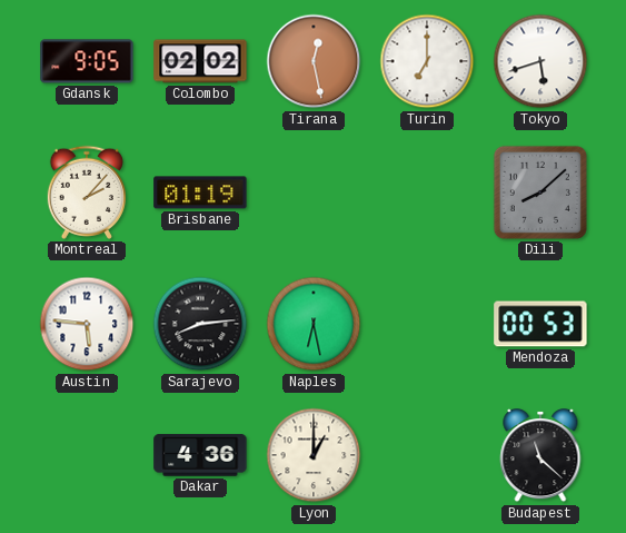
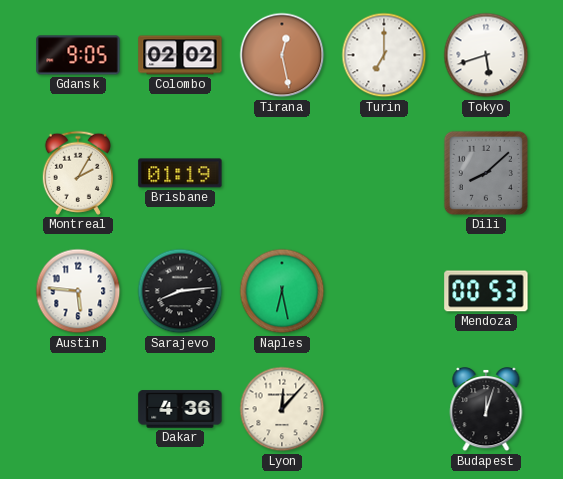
Montreal: 2:07 -> 2:05 (77, 173)
Lyon: 1:00 -> 12:07 (282, 409)
Budapest: 11:22 -> 12:03 (486, 409)
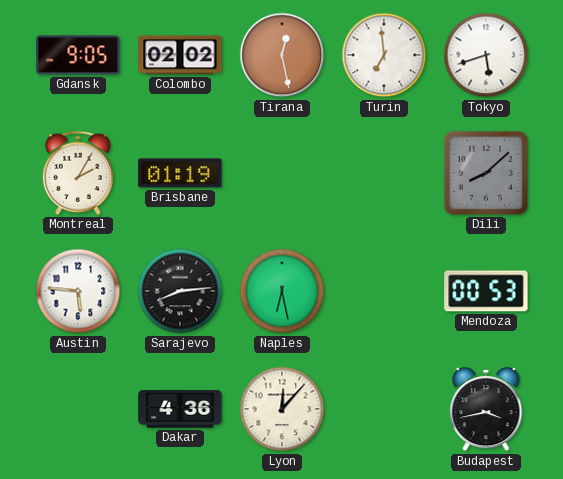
Turin: 7:00 -> 6:59 (384, 55)
Budapest: 12:03 -> 3:43 (486, 409)
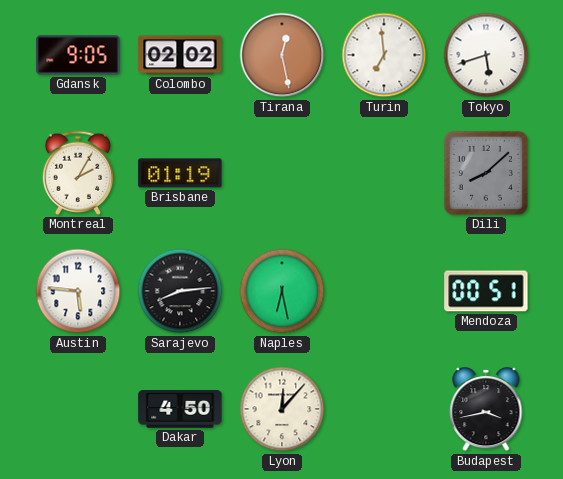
Mendoza: 00:53 -> 00:51 (486, 291)
Dakar: 4:36 -> 4:50 (180, 409)
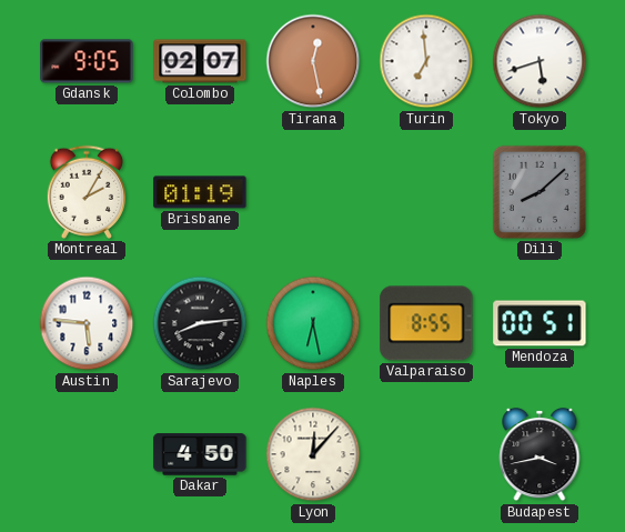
Colombo: 02:02 -> 02:07 (200, 61)
Valparaiso: none -> 8:55 (426, 323)
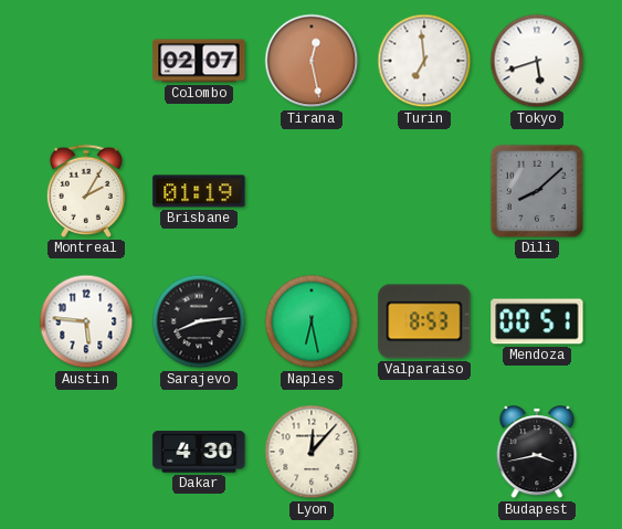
Gdansk: 9:05 -> none (87, 61)
Valparaiso: 8:55 -> 8:53 (424, 321)
Dakar: 4:50 -> 4:30 (199, 452)
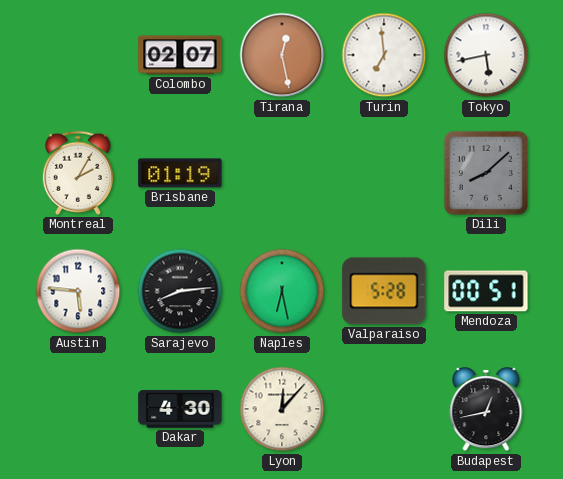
Tokyo: 5:42 -> 5:43 (486, 55)
Valparaiso: 8:53 -> 5:28 (384, 291)
Budapest: 3:43 -> 12:43 (486, 409)
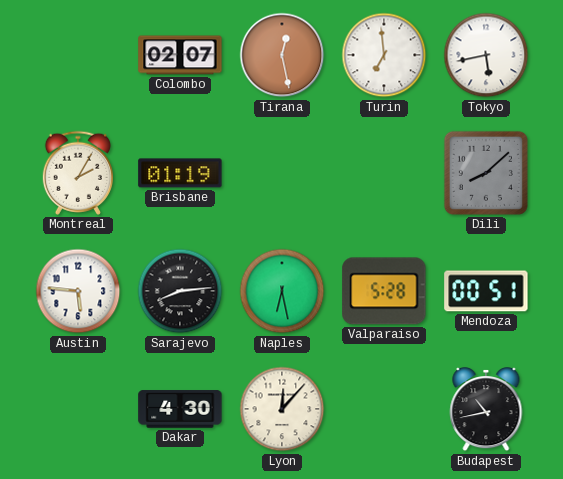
Budapest: 12:43 -> 10:43 (486, 409)
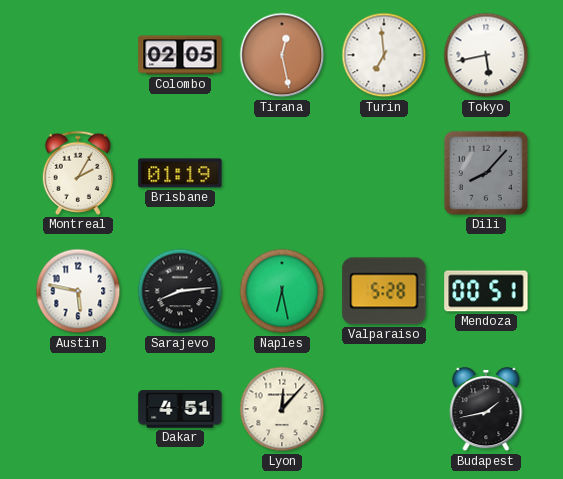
Colombo: 02:07 -> 02:05 (180, 55)
Dili: 8:08 -> 8:07 (486, 173)
Austin: 5:46 -> 5:47 (78, 291)
Dakar: 4:30 -> 4:51 (180, 409)
Budapest: 10:43 -> 1:43 (486, 409)
